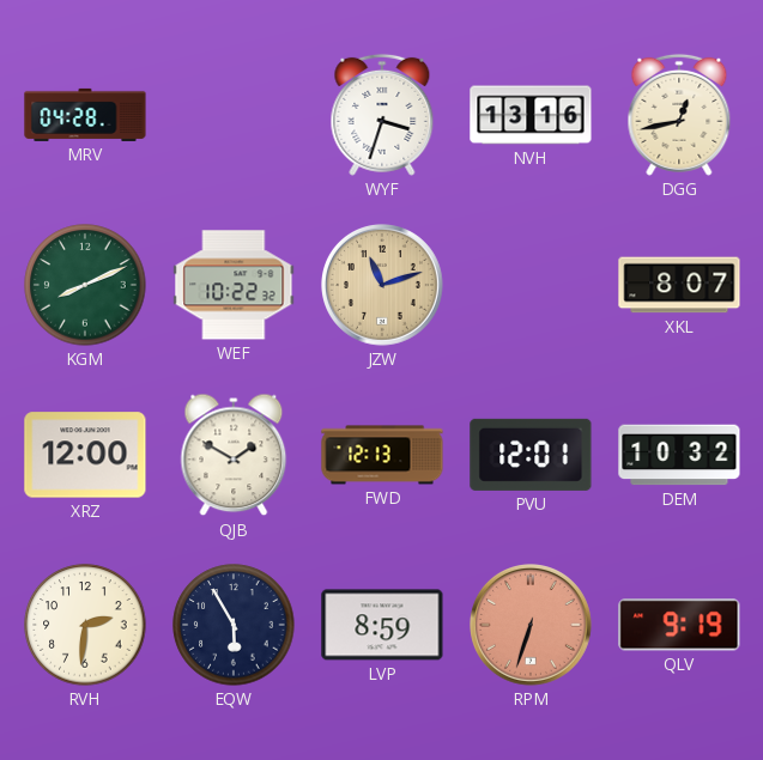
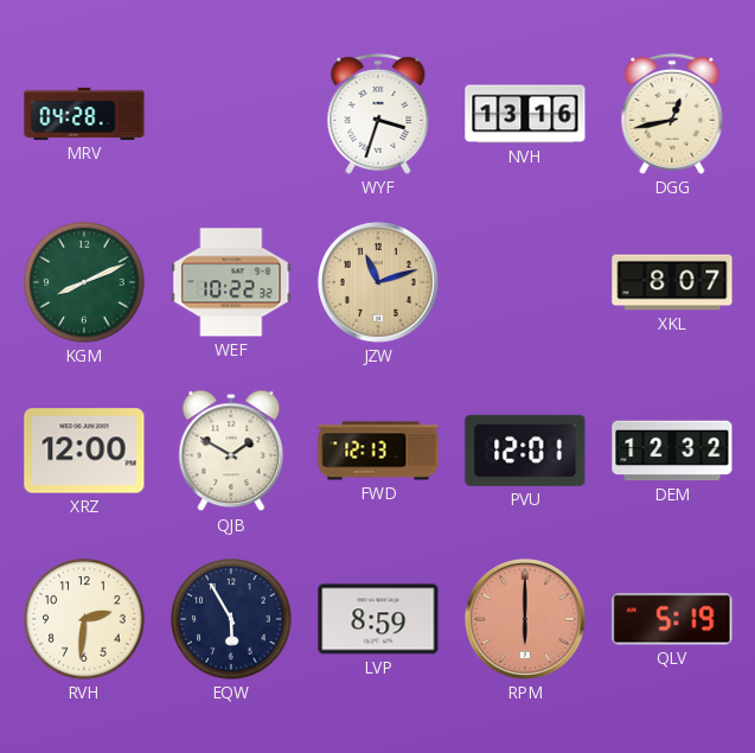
DEM: 10:32 -> 12:32 (672, 451)
RPM: 6:33 -> 6:00 (526, 620)
QLV: 9:19 -> 5:19 (672, 619)
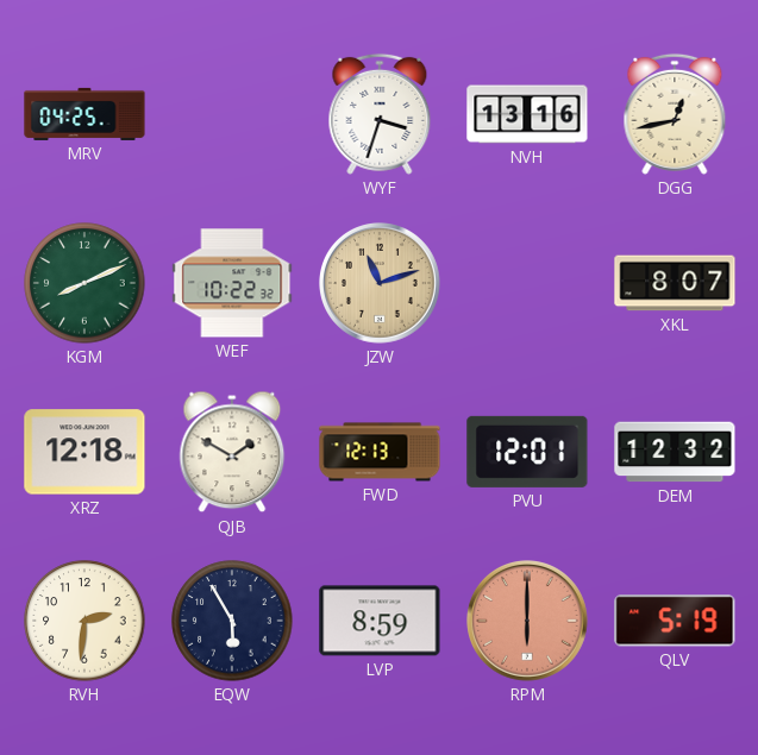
MRV: 04:28 -> 04:25 (84, 114)
XRZ: 12:00 -> 12:18 (84, 452)
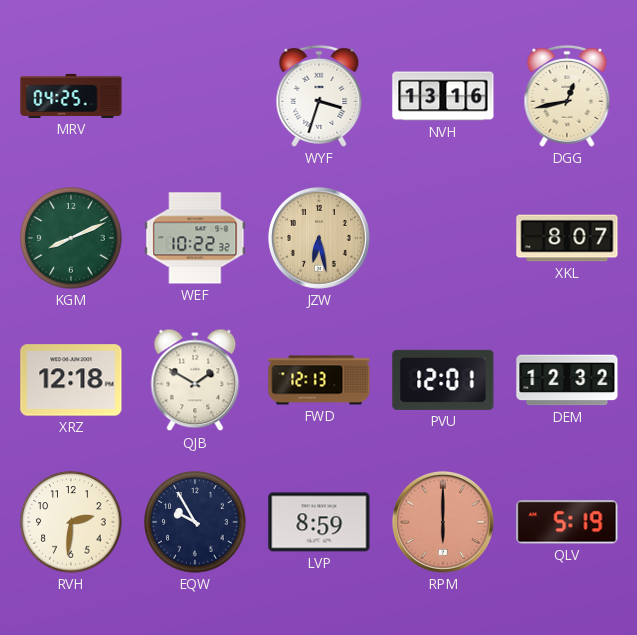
JZW: 11:12 -> 6:28 (320, 239)
EQW: 5:55 -> 9:55 (195, 522)
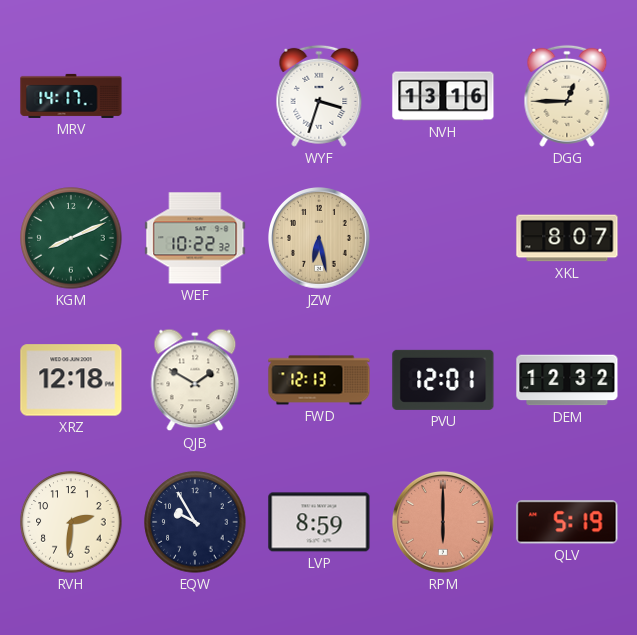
MRV: 04:25 -> 14:17 (71, 96)
DGG: 12:43 -> 12:45 (567, 96)
